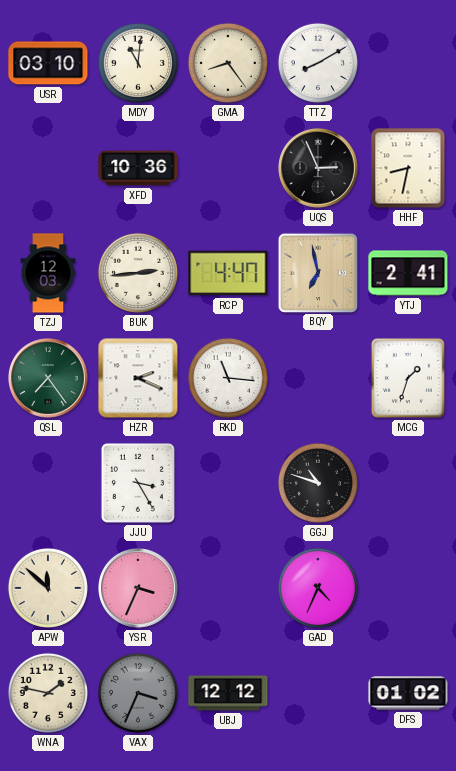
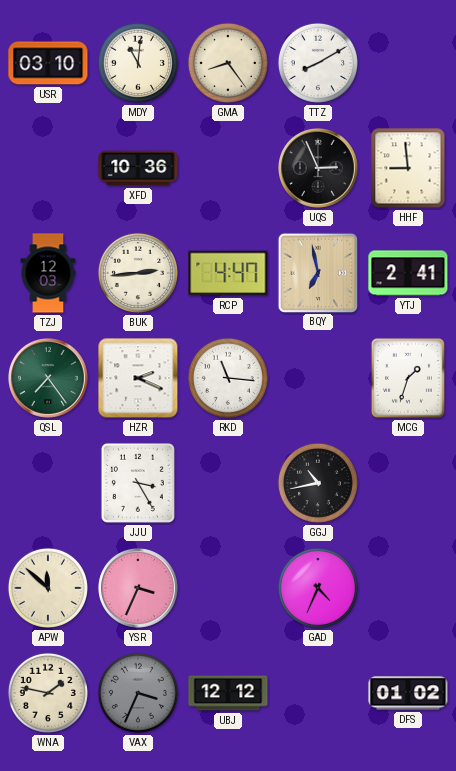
HHF: 8:32 -> 8:59 (408, 168)
GGJ: 10:48 -> 10:43 (318, 483)
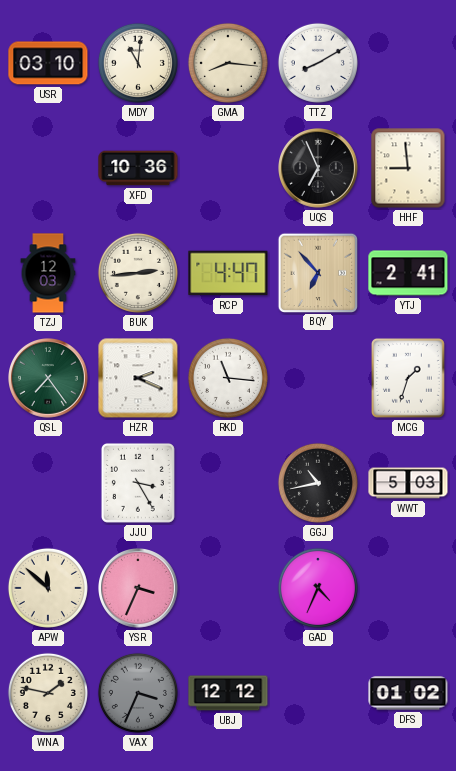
GMA: 8:24 -> 8:16 (228, 63)
UQS: 2:56 -> 6:56 (319, 169)
BQY: 6:58 -> 6:53 (317, 272)
WWT: none -> 5:03 (408, 483)
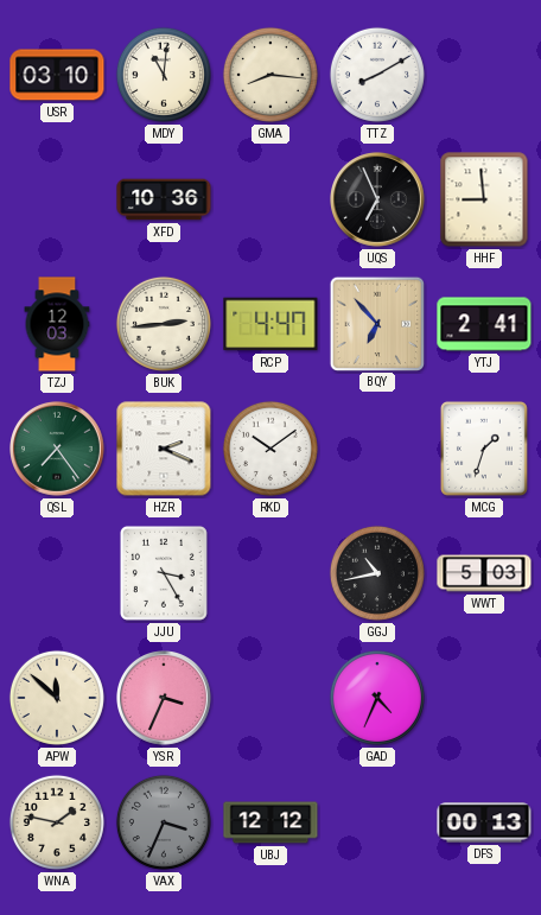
RKD: 11:16 -> 10:09 (270, 449)
DFS: 01:02 -> 00:13 (484, 822)
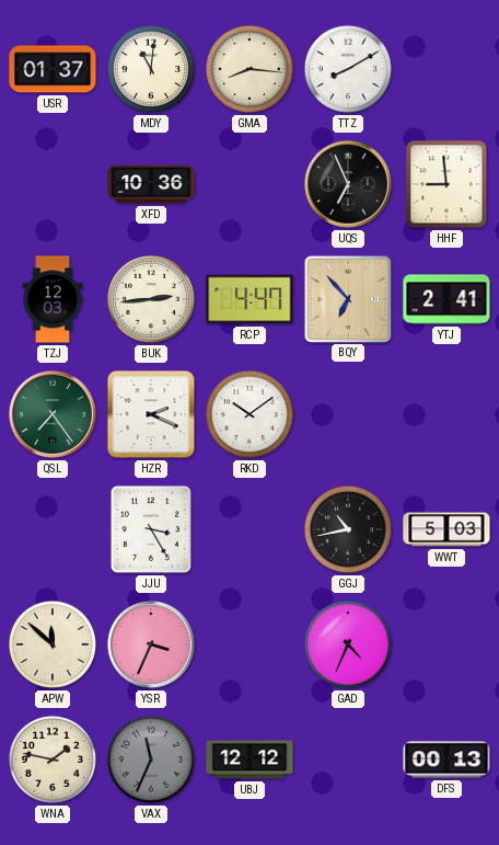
USR: 03:10 -> 01:37 (53, 69)
MCG: 1:33 -> none (484, 449)
VAX: 3:34 -> 11:34 (151, 760)
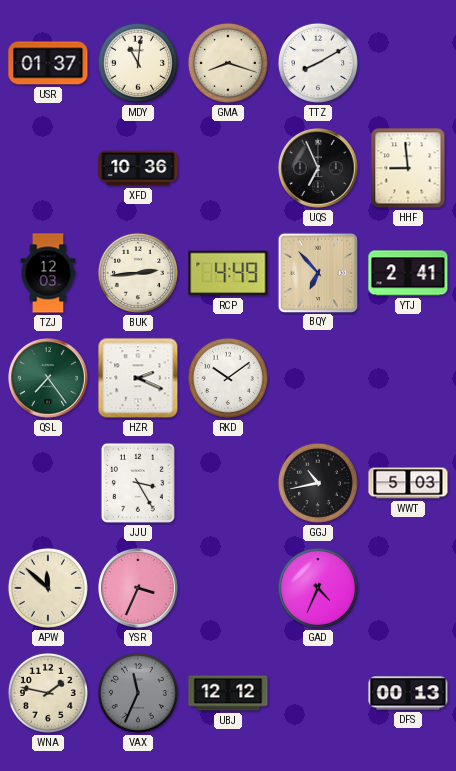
GMA: 8:16 -> 8:18 (228, 63)
RCP: 4:47 -> 4:49 (228, 273)
